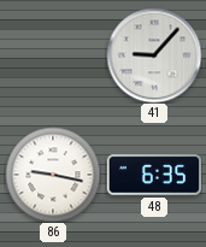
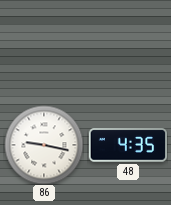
41: 9:07 -> none (154, 55)
48: 6:35 -> 4:35 (127, 145)
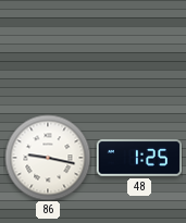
48: 4:35 -> 1:25 (138, 158)
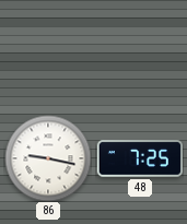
48: 1:25 -> 7:25 (139, 158)
